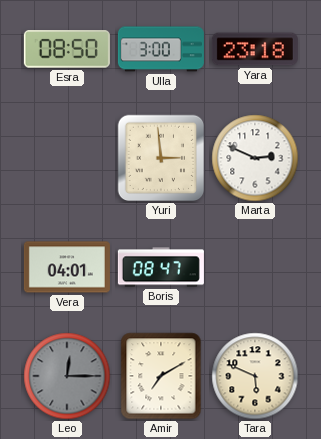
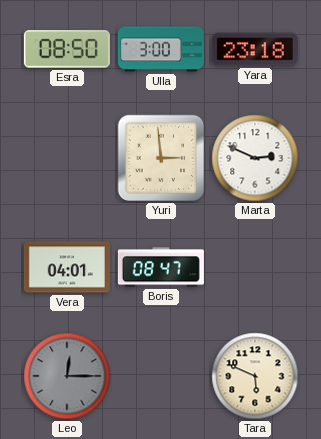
Amir: 7:10 -> none (161, 376)
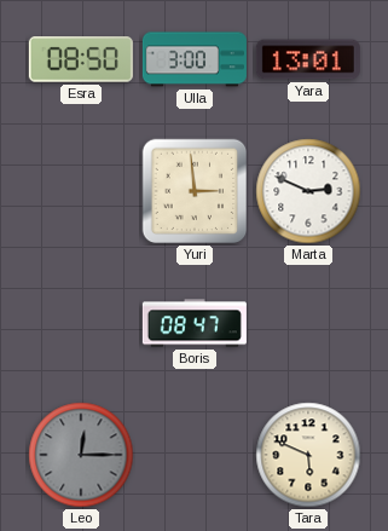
Yara: 23:18 -> 13:01 (308, 59)
Vera: 04:01 -> none (67, 267)
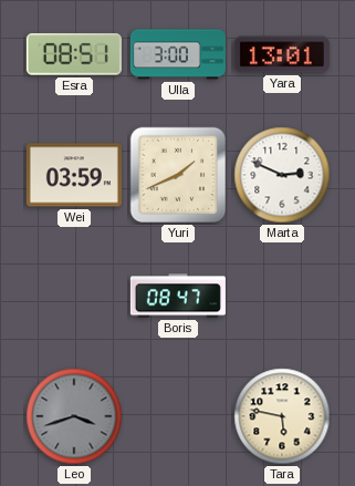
Esra: 08:50 -> 08:51 (74, 54)
Wei: none -> 03:59 (74, 175)
Yuri: 2:59 -> 1:41 (178, 175)
Leo: 12:15 -> 3:42 (74, 416)
Tara: 5:49 -> 5:47 (282, 416)
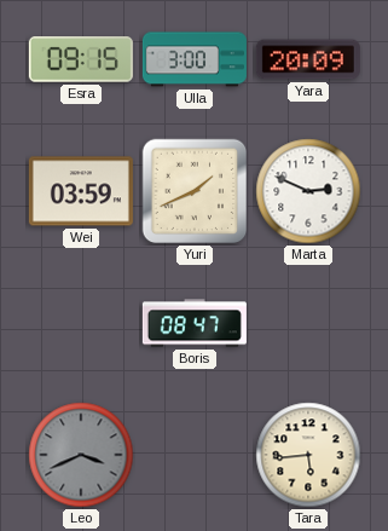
Esra: 08:51 -> 09:15 (81, 59)
Yara: 13:01 -> 20:09 (308, 59)
Leo: 3:42 -> 3:41 (81, 455)
Tara: 5:47 -> 5:44 (308, 455)
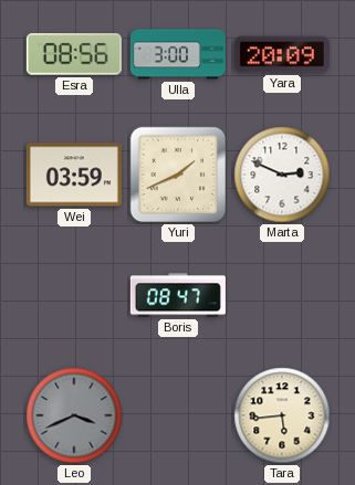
Esra: 09:15 -> 08:56 (74, 54)
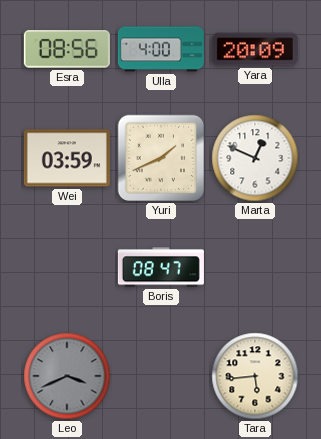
Ulla: 3:00 -> 4:00 (161, 49)
Marta: 2:49 -> 12:49 (255, 158)
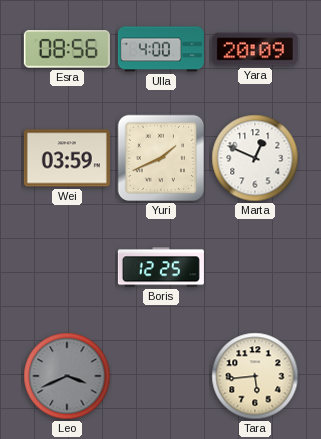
Boris: 08:47 -> 12:25 (161, 267)
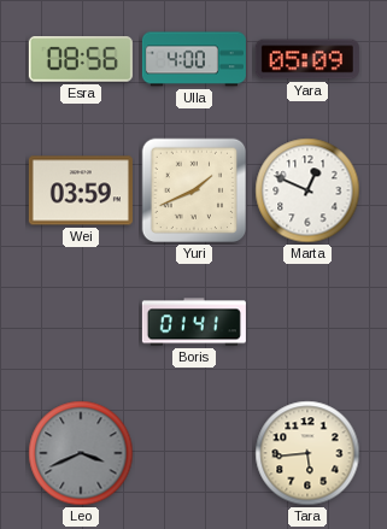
Yara: 20:09 -> 05:09 (307, 59)
Boris: 12:25 -> 01:41 (194, 322)
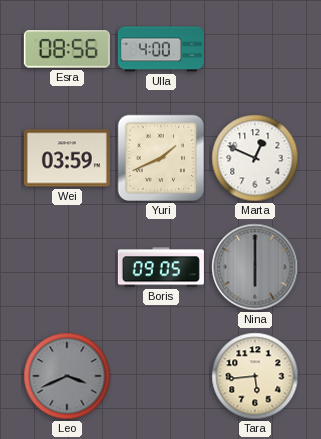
Yara: 05:09 -> none (307, 59)
Boris: 01:41 -> 09:05 (161, 267)
Nina: none -> 6:00 (255, 267)
